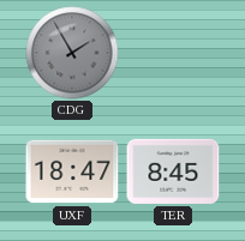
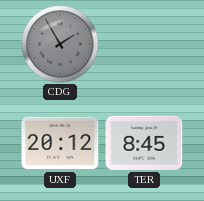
UXF: 18:47 -> 20:12 (60, 143)
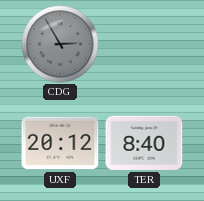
CDG: 1:55 -> 2:55 (60, 44)
TER: 8:45 -> 8:40 (144, 143)
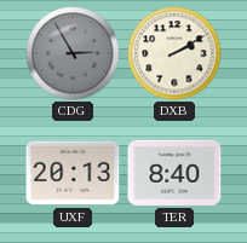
DXB: none -> 2:10 (174, 53)
UXF: 20:12 -> 20:13 (73, 173)
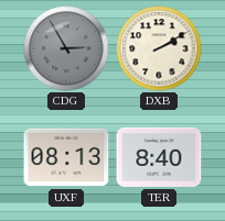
UXF: 20:13 -> 08:13 (66, 157)
